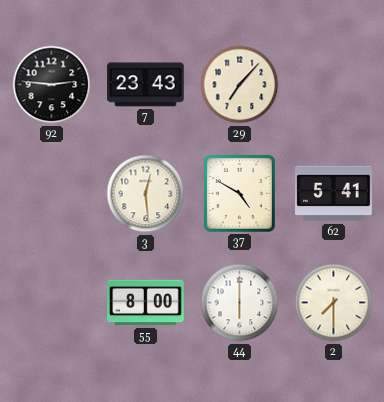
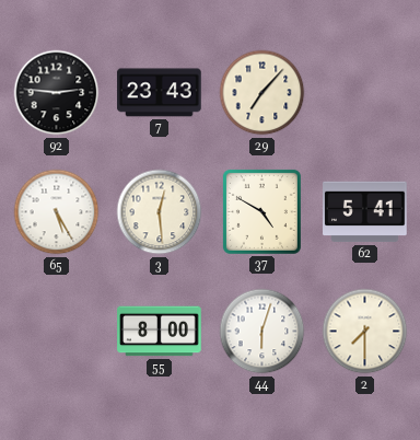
65: none -> 5:25 (57, 212)
44: 6:00 -> 6:03 (262, 332)
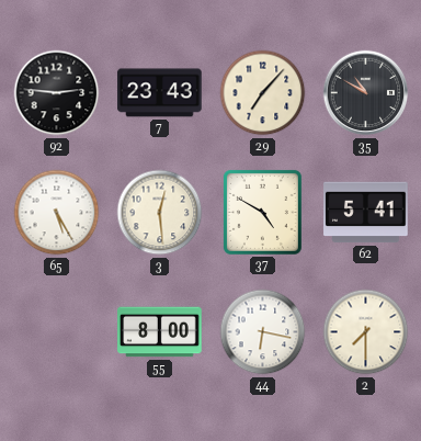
35: none -> 10:50 (366, 93)
44: 6:03 -> 6:17 (263, 332)
